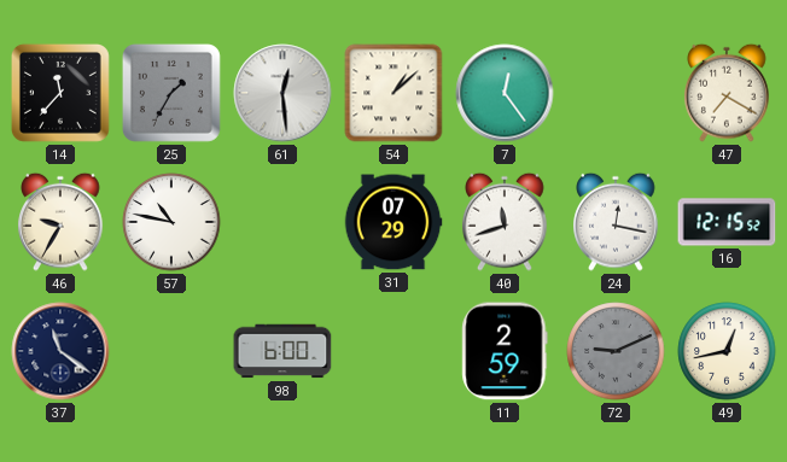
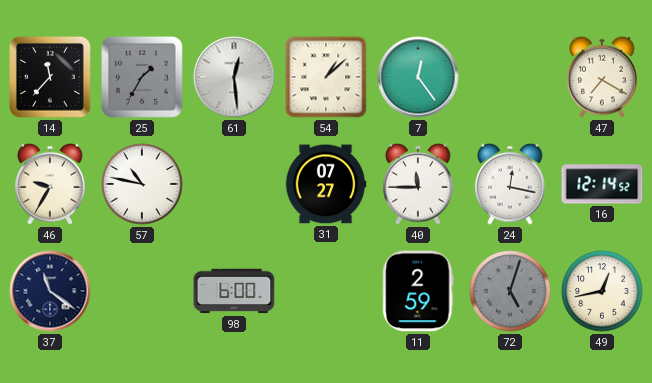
31: 07:29 -> 07:27 (326, 184)
40: 11:42 -> 11:45 (418, 184)
16: 12:15 -> 12:14 (602, 184)
72: 9:11 -> 5:03 (510, 291)
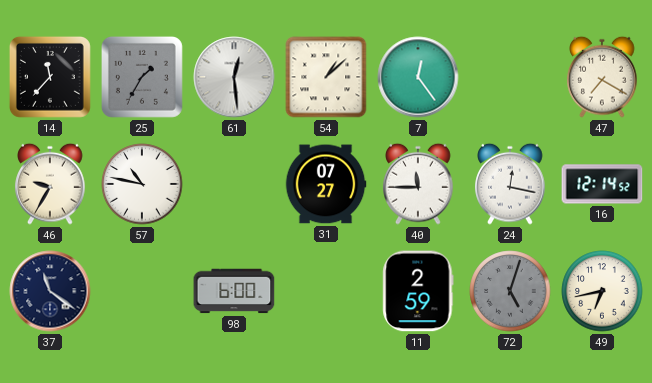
49: 12:43 -> 6:43 (602, 291)
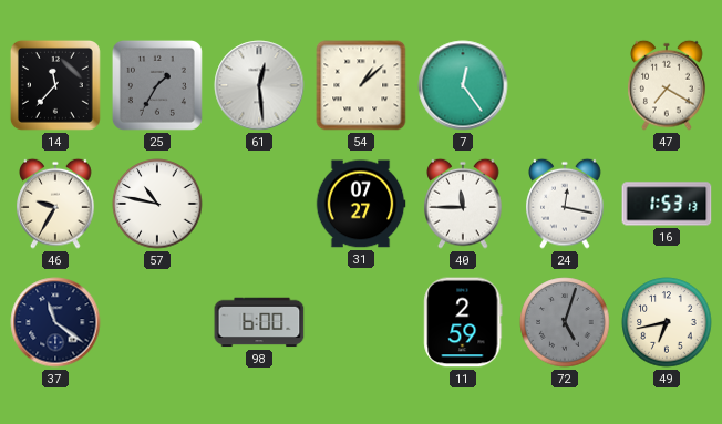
16: 12:14 -> 1:53 (667, 204)
